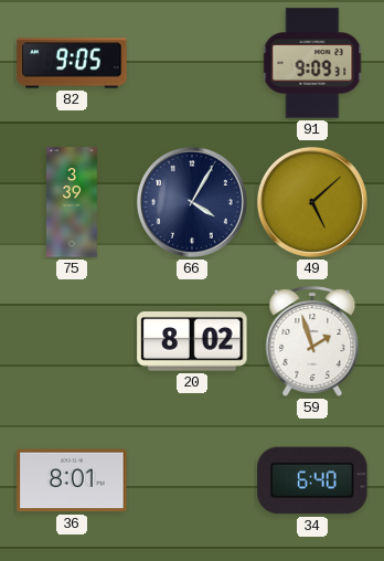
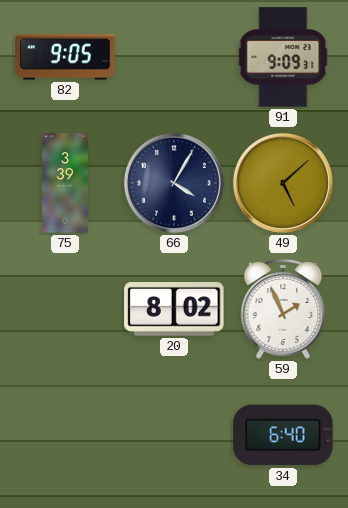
59: 1:57 -> 1:56 (283, 310)
36: 8:01 -> none (72, 480)
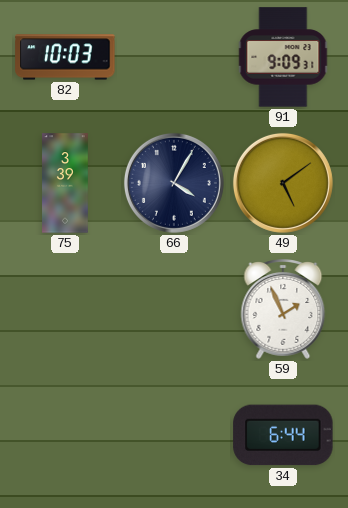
82: 9:05 -> 10:03 (65, 57)
49: 5:08 -> 5:09 (283, 183)
20: 8:02 -> none (174, 310)
34: 6:40 -> 6:44 (283, 435)
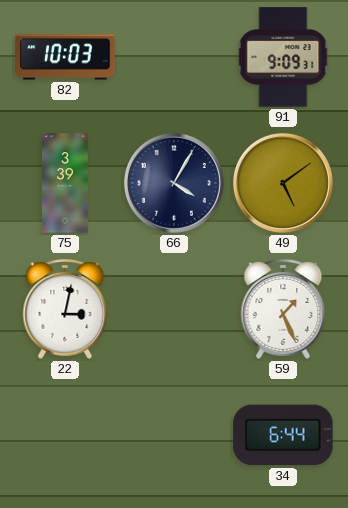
22: none -> 3:02 (65, 310)
59: 1:56 -> 1:26 (283, 310)
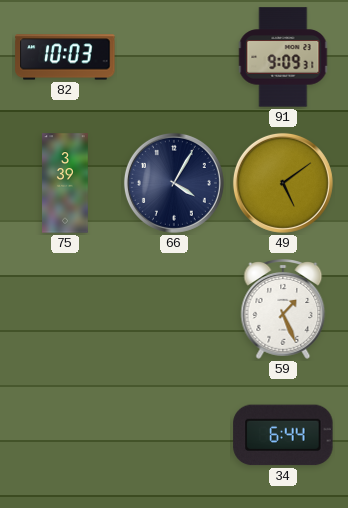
22: 3:02 -> none (65, 310)
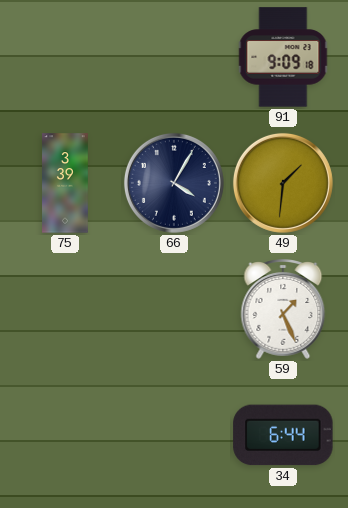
82: 10:03 -> none (65, 57)
91: 9:09:31 -> 9:09:18 (283, 57)
49: 5:09 -> 1:31 (283, 183)
